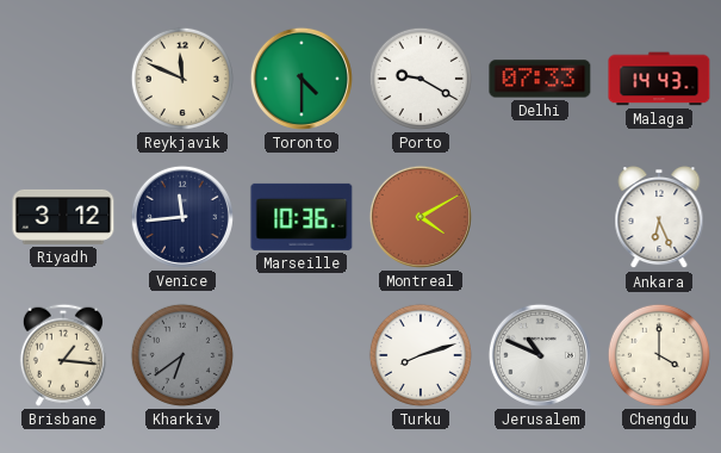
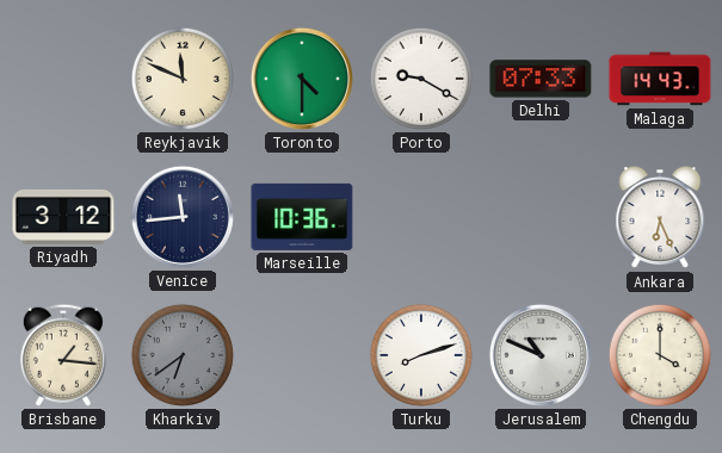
Montreal: 4:10 -> none (421, 217)
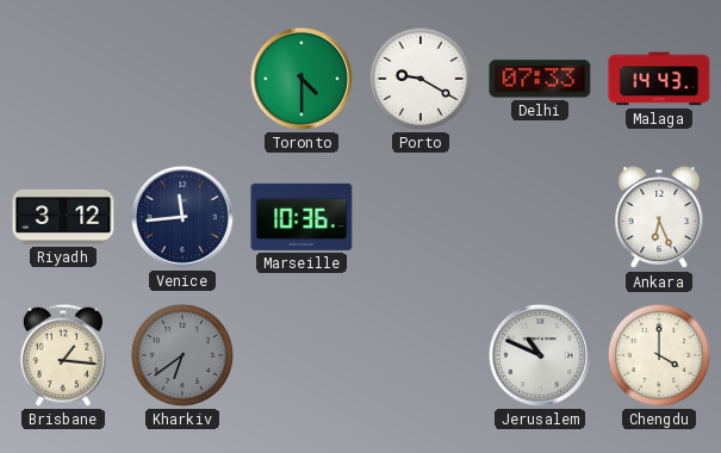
Reykjavik: 11:49 -> none (183, 79)
Turku: 8:12 -> none (421, 355)
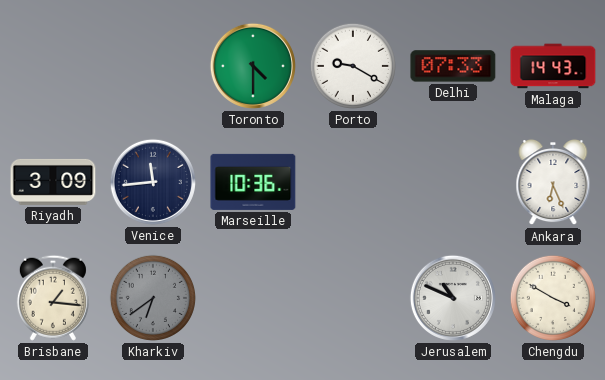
Riyadh: 3:12 -> 3:09 (53, 182)
Chengdu: 4:00 -> 3:50 (553, 298)
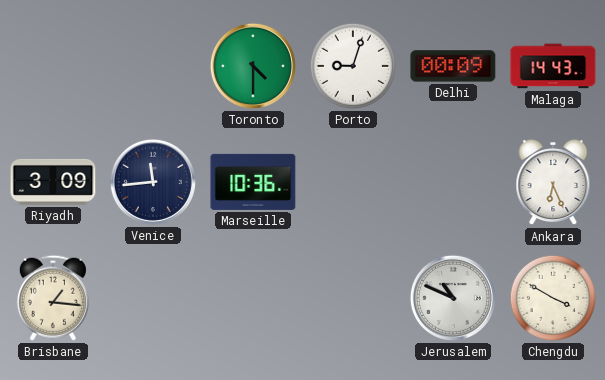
Porto: 9:20 -> 9:03 (353, 66)
Delhi: 07:33 -> 00:09 (453, 66)
Kharkiv: 6:39 -> none (153, 298)
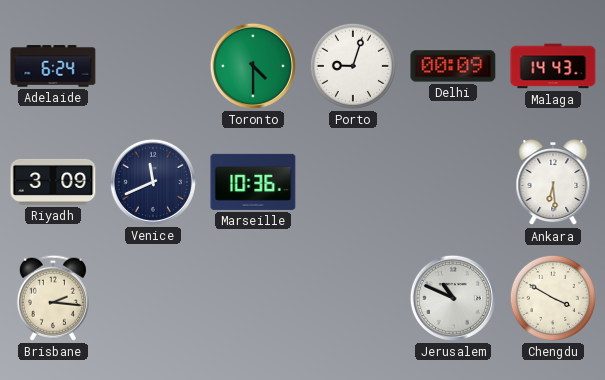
Adelaide: none -> 6:24 (53, 66)
Venice: 11:44 -> 11:41 (153, 182)
Ankara: 6:26 -> 6:29 (553, 182)
Brisbane: 1:16 -> 2:16 (53, 298)
